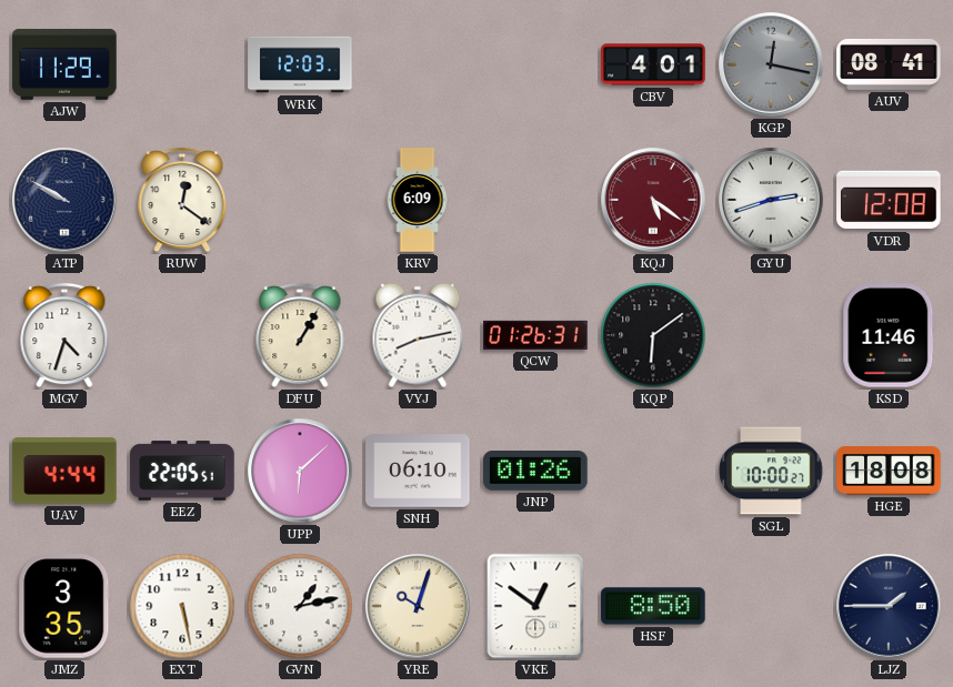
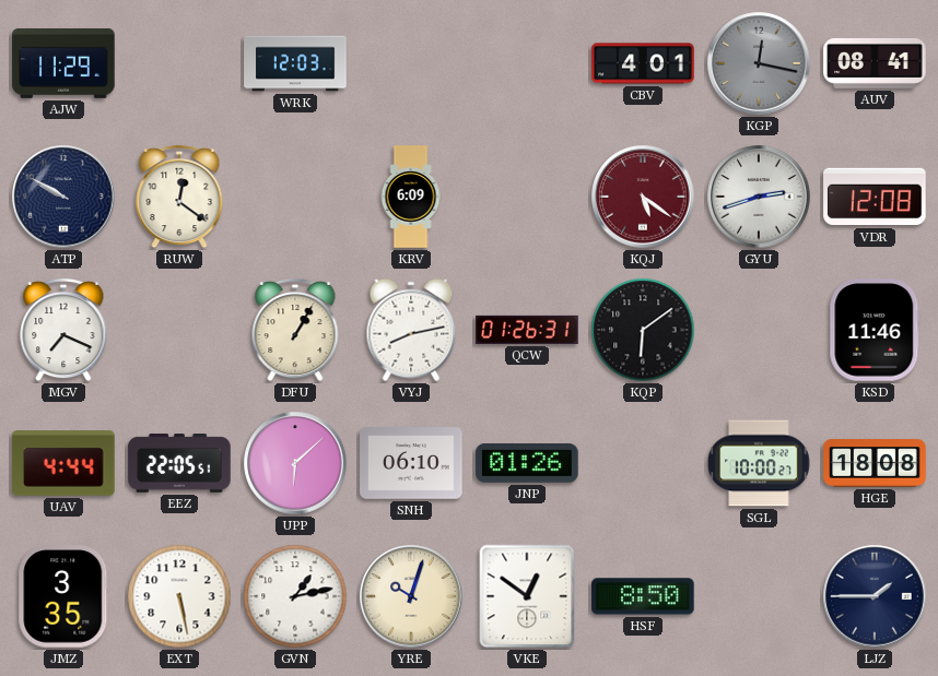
MGV: 4:33 -> 7:19 (63, 330)
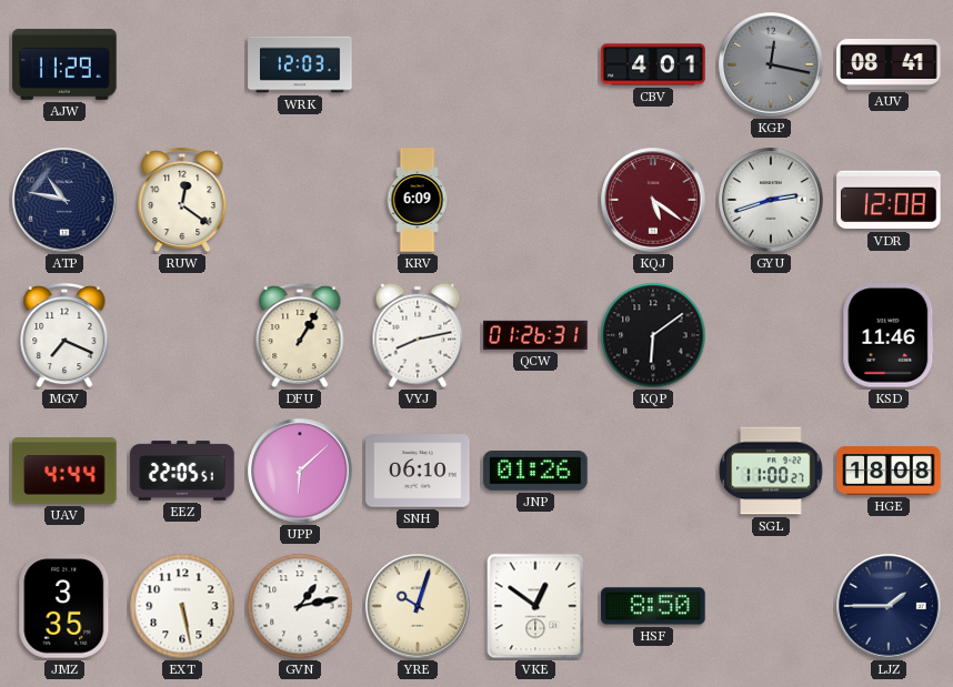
ATP: 9:50 -> 10:47 (64, 200)
SGL: 10:00 -> 11:00 (771, 471)
